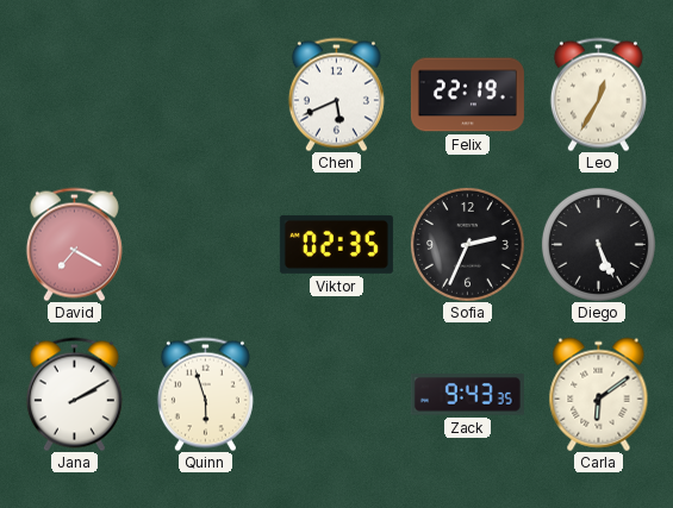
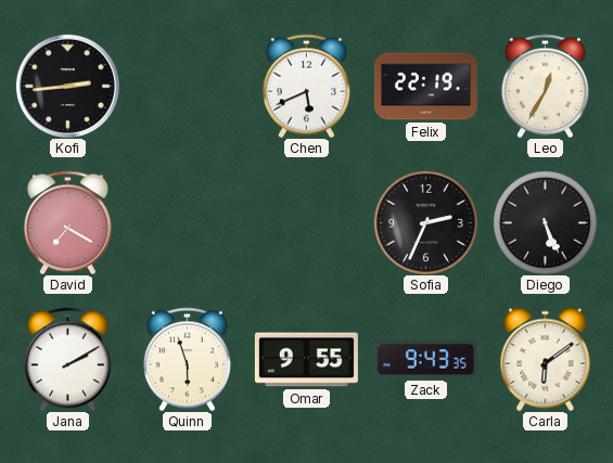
Kofi: none -> 2:44 (67, 86)
Viktor: 02:35 -> none (336, 244)
Omar: none -> 9:55 (306, 360)
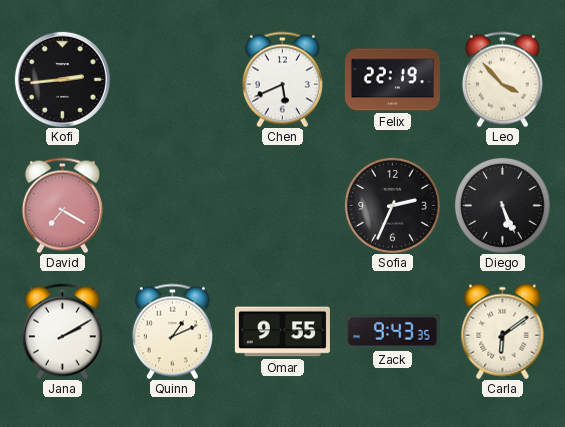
Leo: 12:35 -> 3:53 (502, 79)
Quinn: 5:57 -> 1:11 (172, 331)
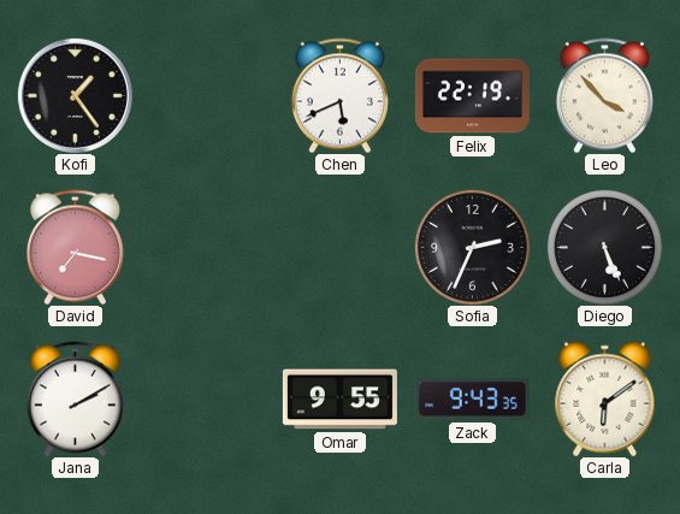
Kofi: 2:44 -> 1:24 (75, 95)
David: 7:20 -> 7:17 (75, 247)
Quinn: 1:11 -> none (172, 331)
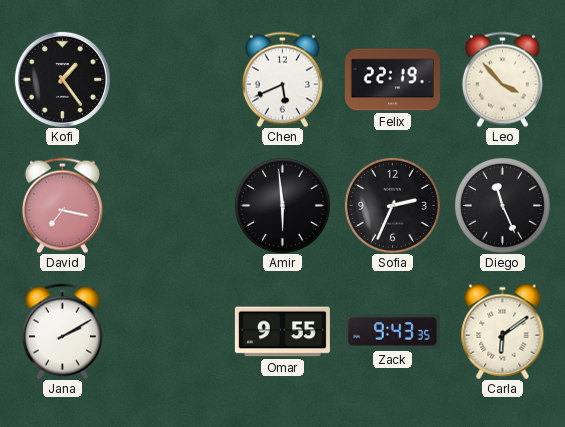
Amir: none -> 5:59 (282, 205)
Diego: 5:26 -> 11:26 (502, 205)
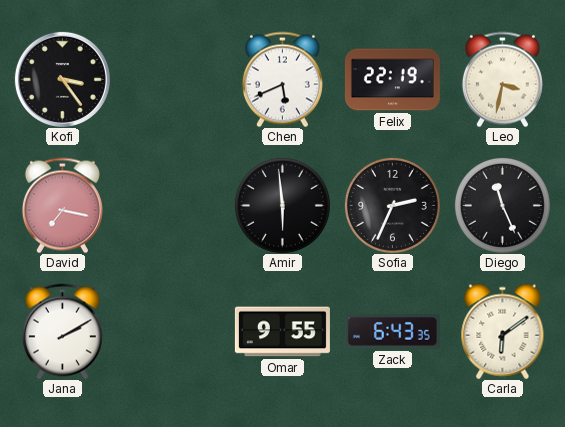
Kofi: 1:24 -> 3:24 (62, 79)
Leo: 3:53 -> 3:32 (502, 79)
Zack: 9:43 -> 6:43 (392, 332)
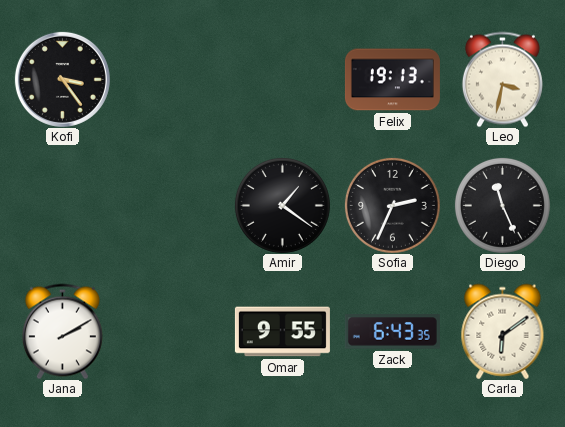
Chen: 5:41 -> none (282, 79)
Felix: 22:19 -> 19:13 (392, 80)
David: 7:17 -> none (62, 205)
Amir: 5:59 -> 1:21 (282, 205)
